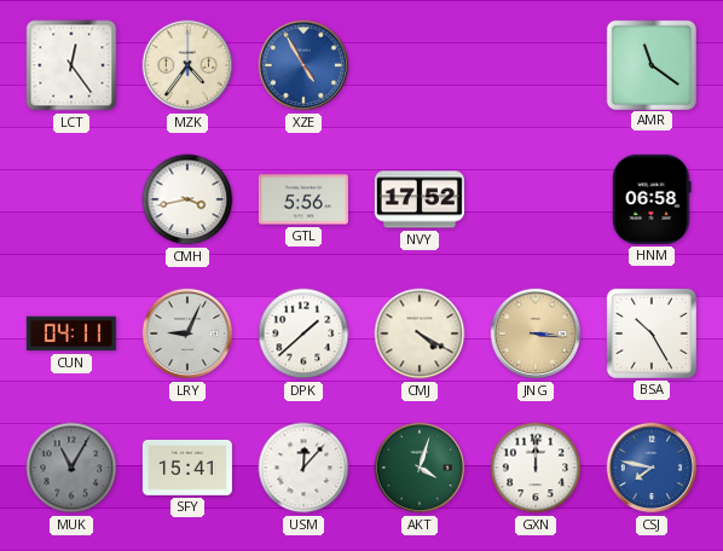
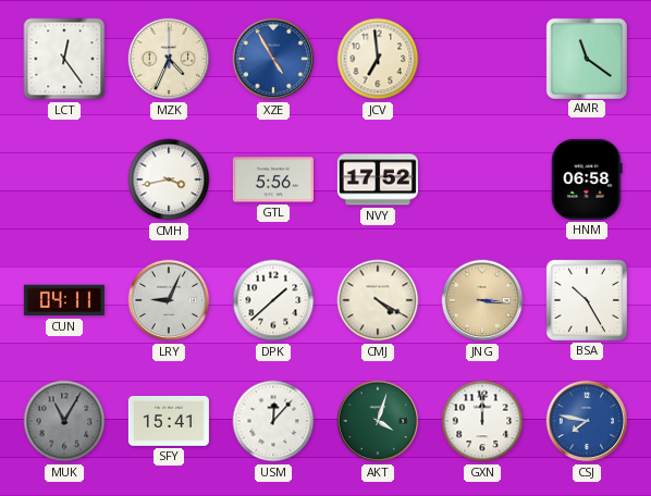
MZK: 4:36 -> 4:34 (169, 59)
JCV: none -> 6:59 (378, 59)
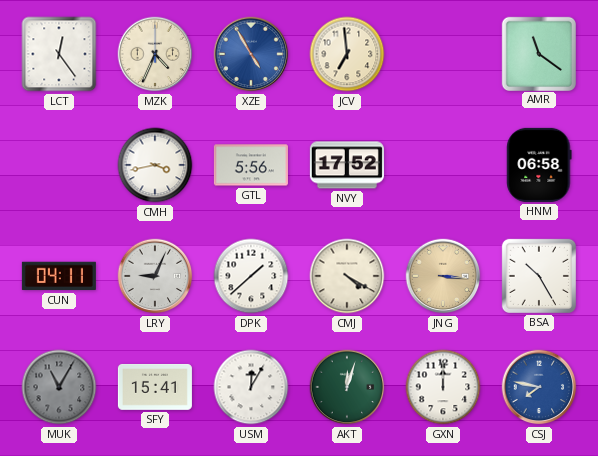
USM: 12:07 -> 12:05 (251, 387)
AKT: 4:03 -> 12:03 (347, 387)
